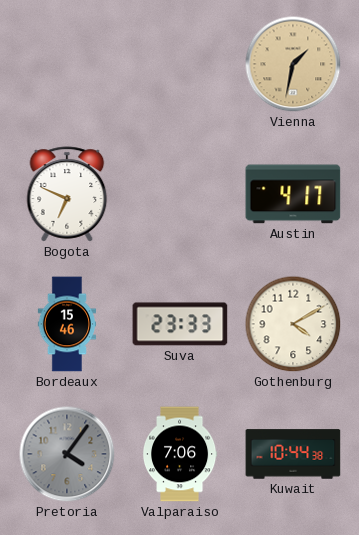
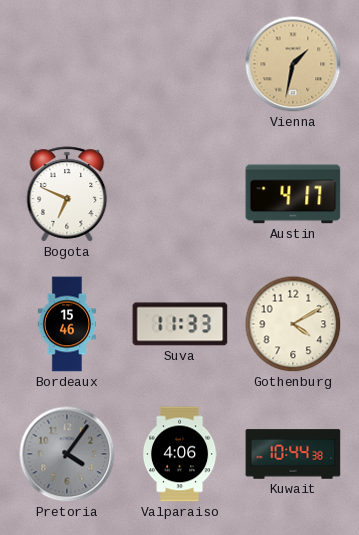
Suva: 23:33 -> 11:33 (180, 324)
Valparaiso: 7:06 -> 4:06 (180, 454)
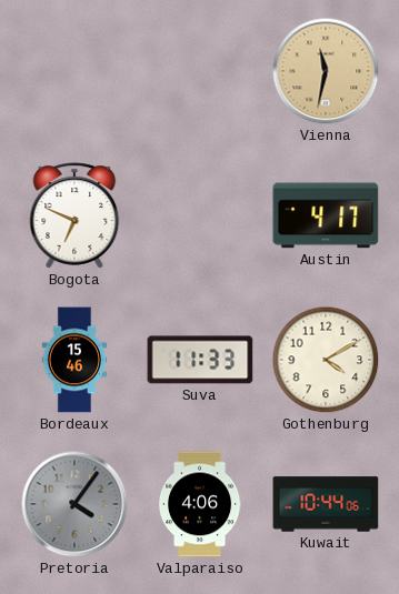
Vienna: 1:32 -> 11:32 (326, 71)
Kuwait: 10:44:38 -> 10:44:06 (326, 504)
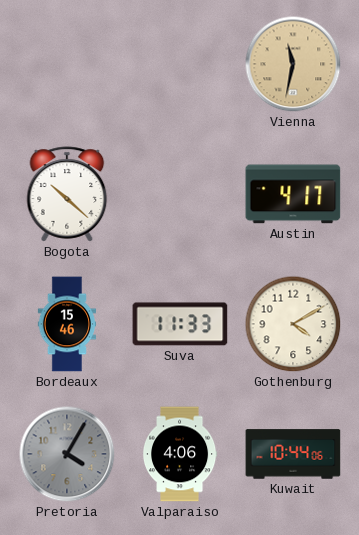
Bogota: 6:49 -> 10:22 (67, 194)
Pretoria: 4:06 -> 4:05 (67, 454)
